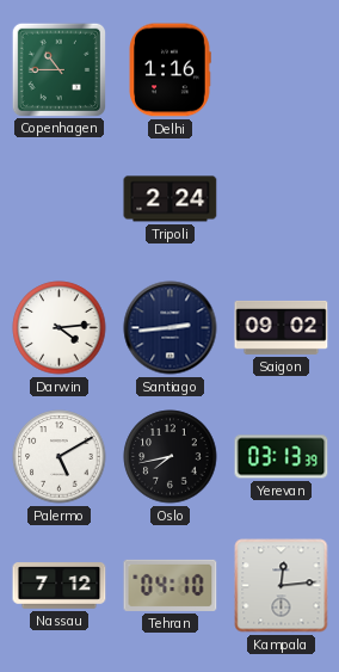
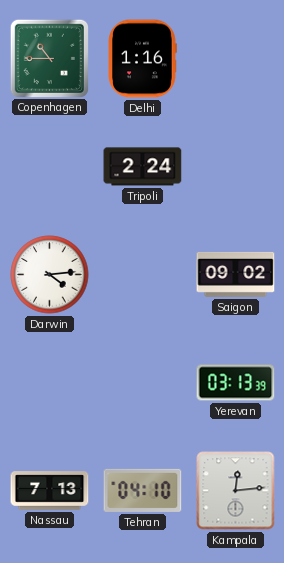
Santiago: 2:44 -> none (171, 328)
Palermo: 5:10 -> none (60, 457)
Oslo: 7:43 -> none (171, 457)
Nassau: 7:12 -> 7:13 (50, 491)
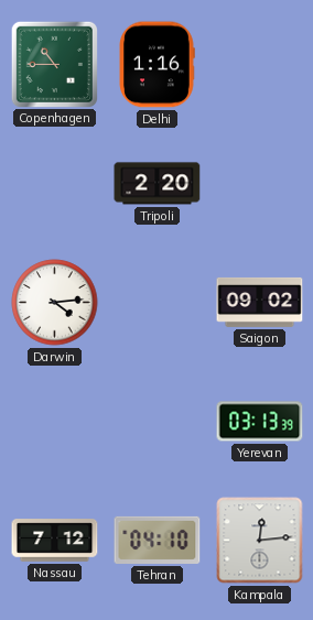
Tripoli: 2:24 -> 2:20 (158, 184)
Nassau: 7:13 -> 7:12 (55, 541)
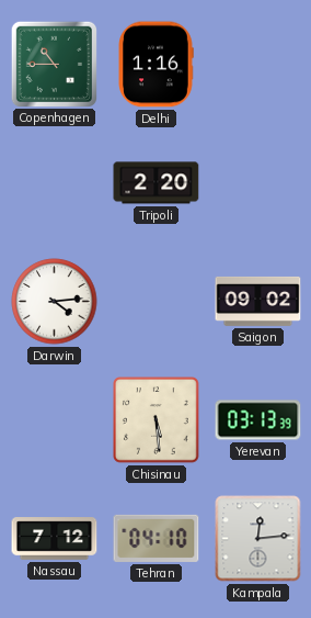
Chisinau: none -> 5:29 (157, 420)
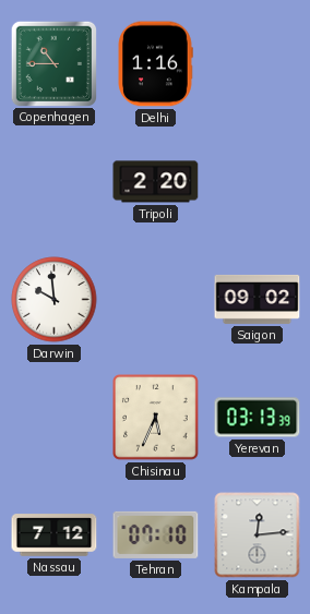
Darwin: 4:14 -> 9:59 (55, 300)
Chisinau: 5:29 -> 5:34 (156, 418)
Tehran: 04:10 -> 07:10 (156, 534)
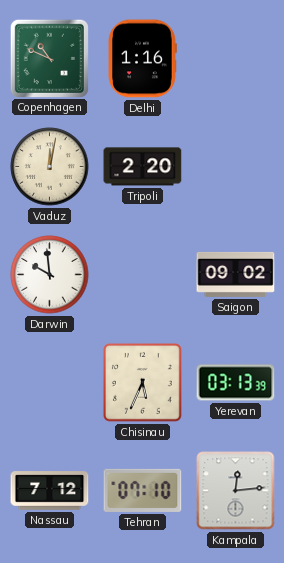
Copenhagen: 10:45 -> 10:49 (49, 58)
Vaduz: none -> 12:02 (50, 167)
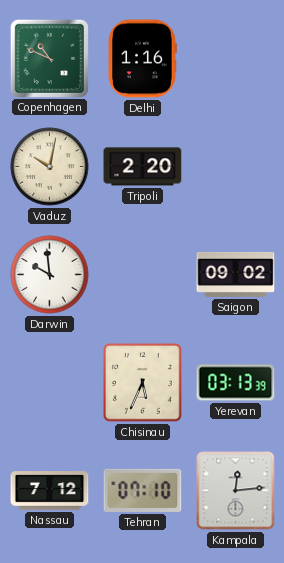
Vaduz: 12:02 -> 10:02 (50, 167)
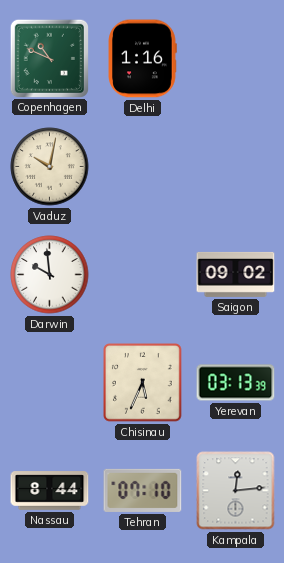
Tripoli: 2:20 -> none (143, 167)
Nassau: 7:12 -> 8:44 (50, 491)
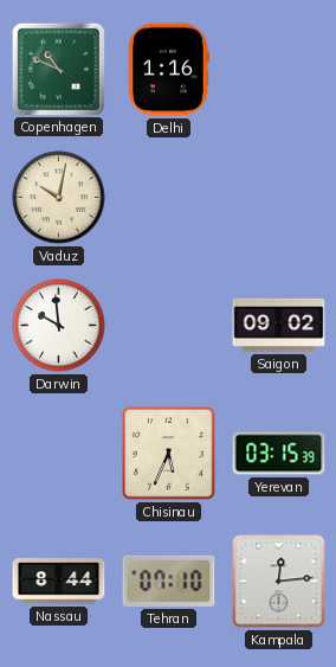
Yerevan: 03:13 -> 03:15 (279, 454)
